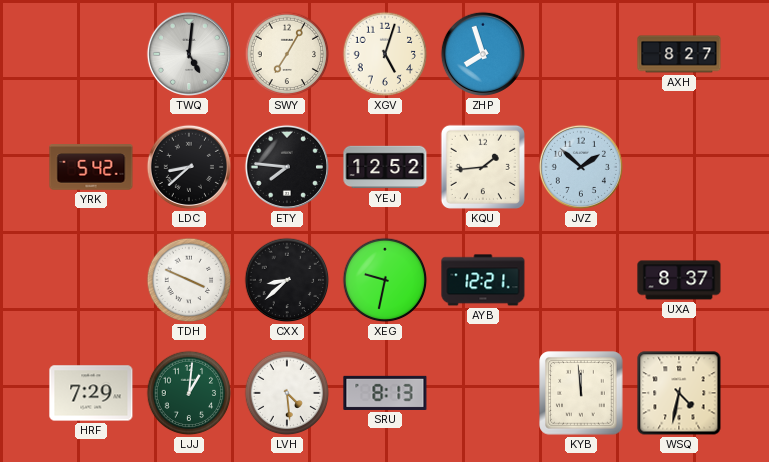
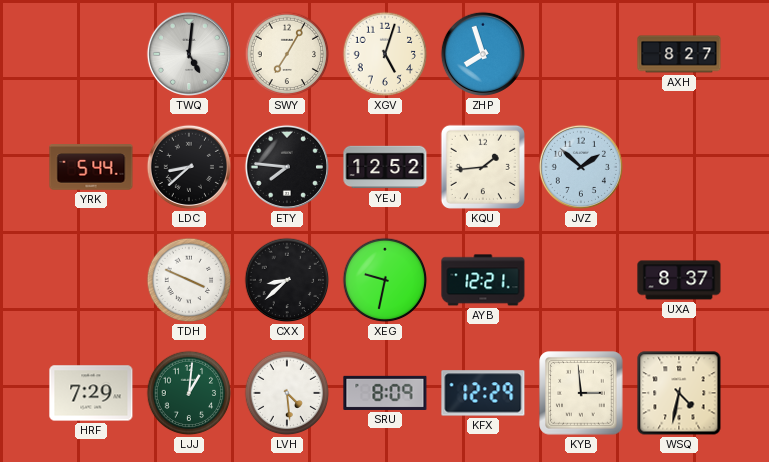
YRK: 5:42 -> 5:44 (91, 167)
SRU: 8:13 -> 8:09 (385, 393)
KFX: none -> 12:29 (483, 393)
KYB: 11:59 -> 2:59 (581, 393)
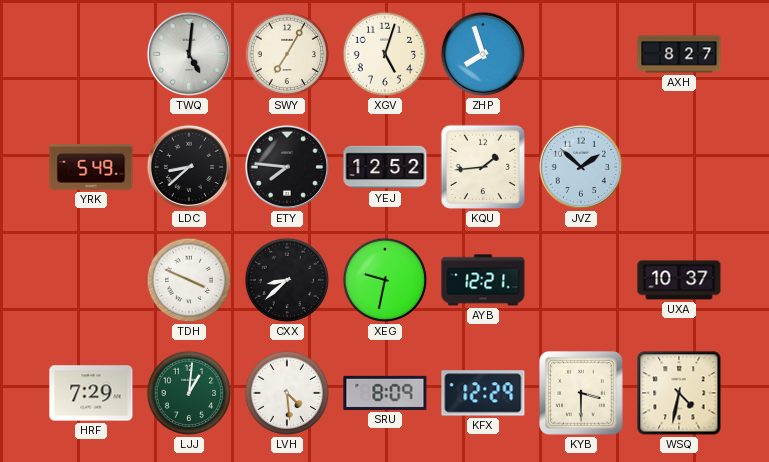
YRK: 5:44 -> 5:49 (91, 167)
UXA: 8:37 -> 10:37 (679, 280)
KYB: 2:59 -> 3:30 (581, 393)
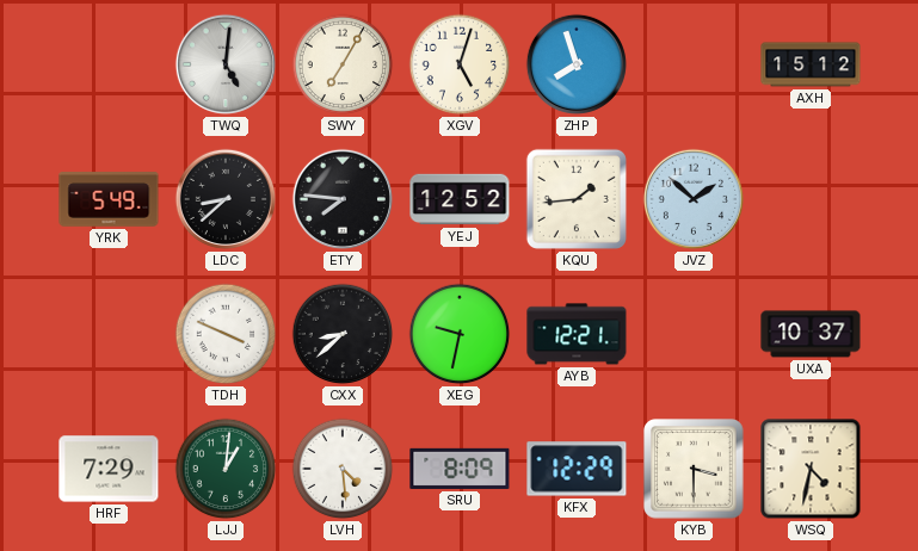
AXH: 8:27 -> 15:12 (811, 64)
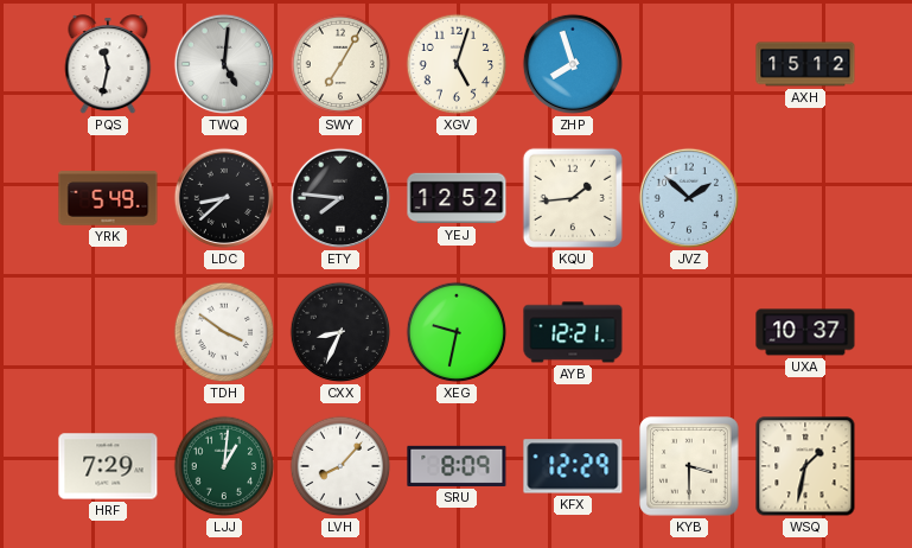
PQS: none -> 11:32 (108, 64)
TDH: 3:49 -> 3:51 (224, 332)
CXX: 8:38 -> 8:34 (340, 332)
LVH: 4:29 -> 8:07 (340, 466)
WSQ: 4:32 -> 1:32 (805, 466)
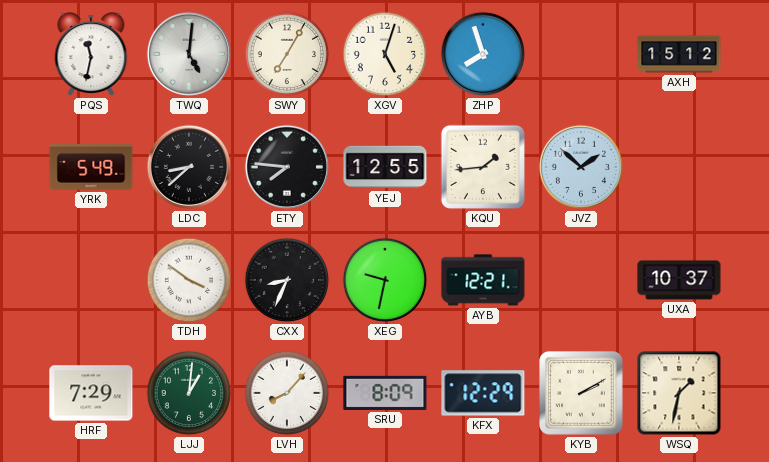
YEJ: 12:52 -> 12:55 (385, 167)
KYB: 3:30 -> 2:10 (581, 393)
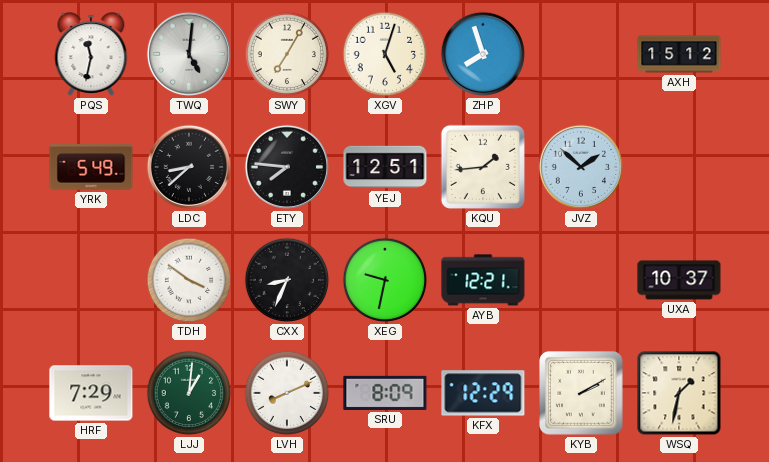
YEJ: 12:55 -> 12:51 (385, 167)
LVH: 8:07 -> 8:11 (287, 393)
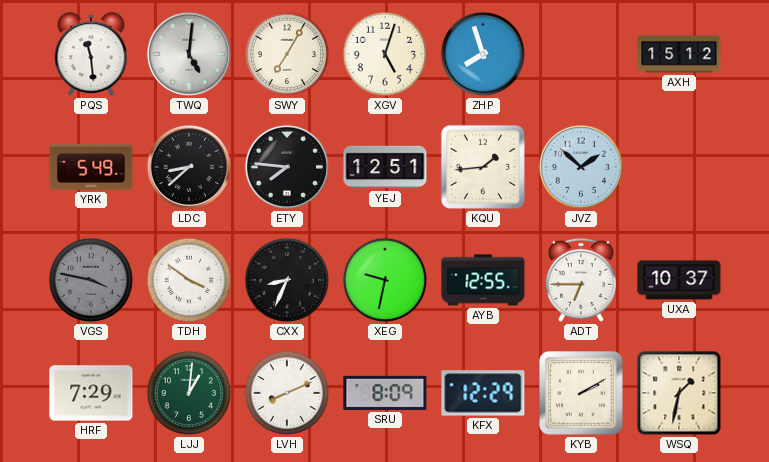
PQS: 11:32 -> 11:29 (91, 54)
VGS: none -> 3:47 (91, 280)
AYB: 12:21 -> 12:55 (483, 280)
ADT: none -> 6:45 (581, 280)
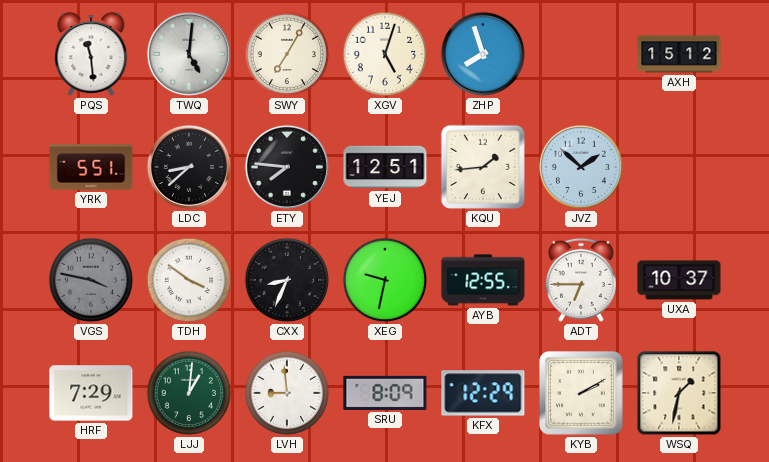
YRK: 5:49 -> 5:51 (91, 167)
LVH: 8:11 -> 8:59 (287, 393)
